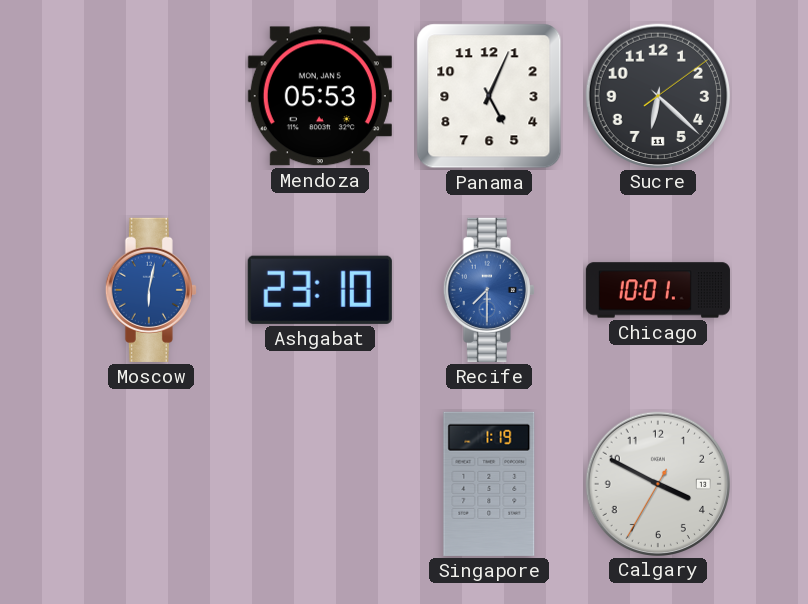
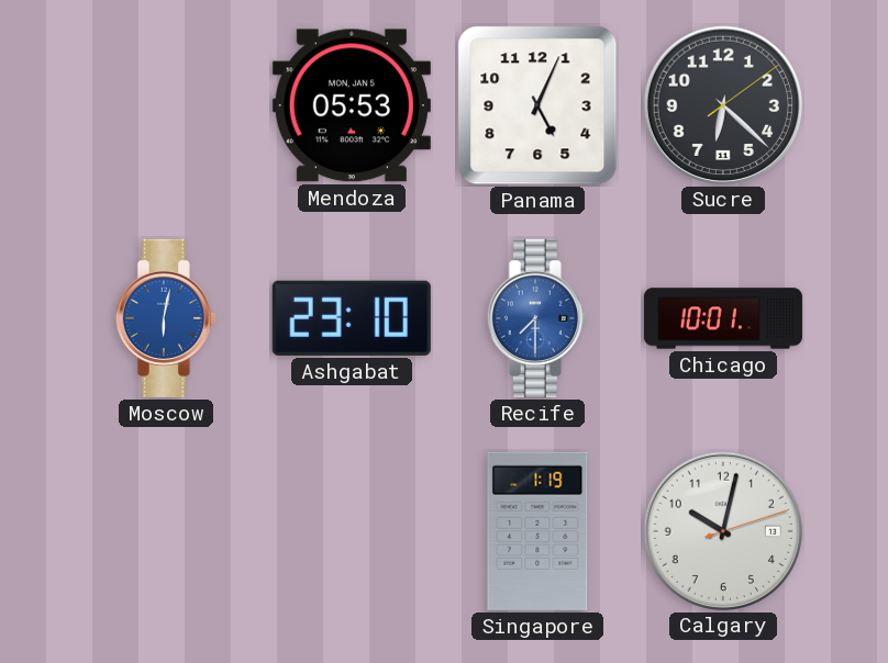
Calgary: 3:49 -> 10:02 (722, 530)
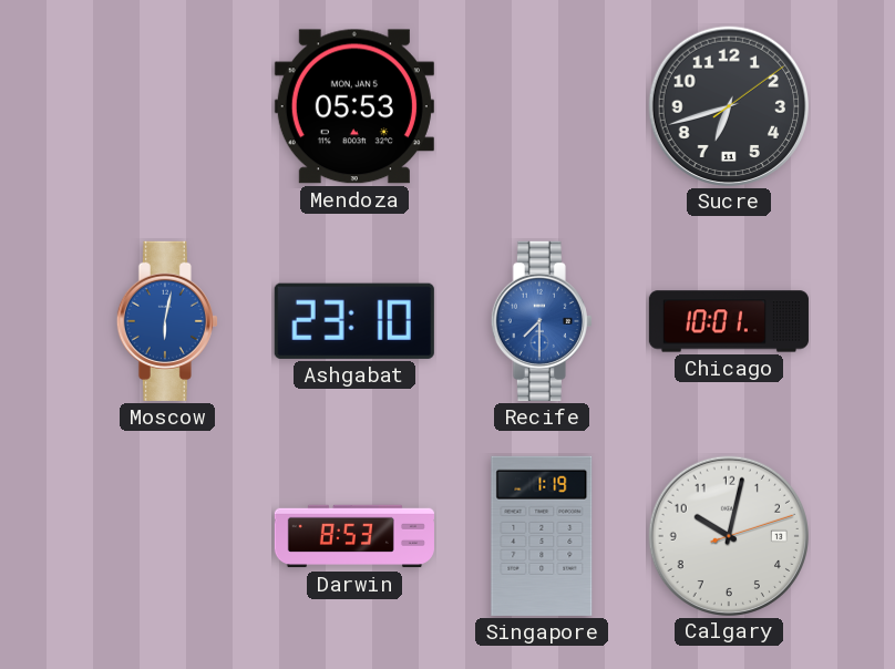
Panama: 5:04 -> none (537, 105)
Sucre: 6:22 -> 6:42 (728, 105)
Darwin: none -> 8:53 (354, 536)
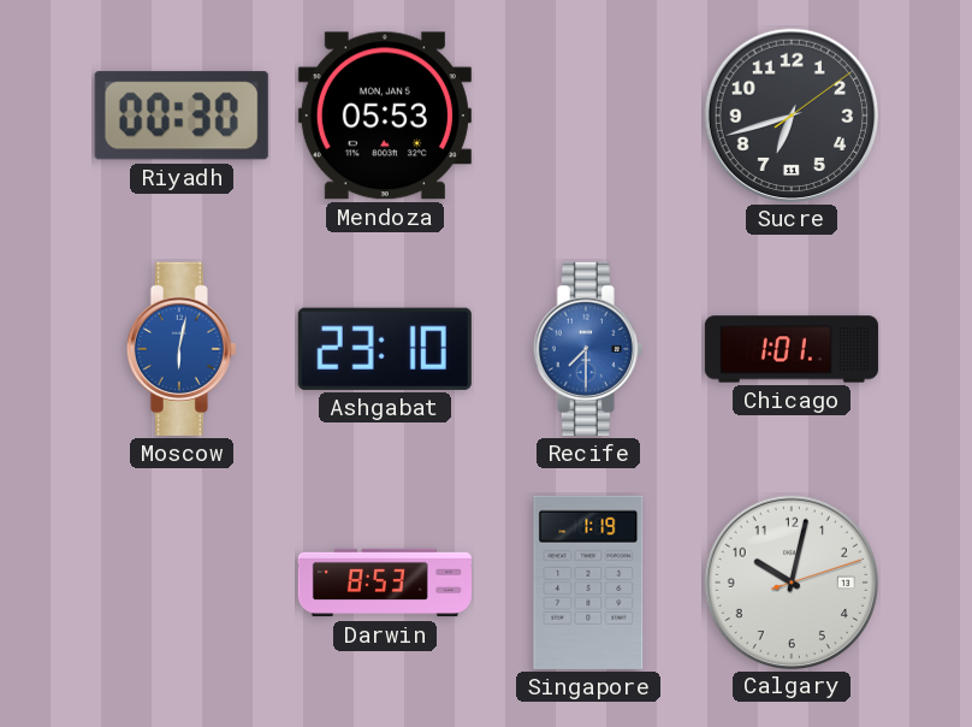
Riyadh: none -> 00:30 (182, 116)
Chicago: 10:01 -> 1:01 (792, 349)
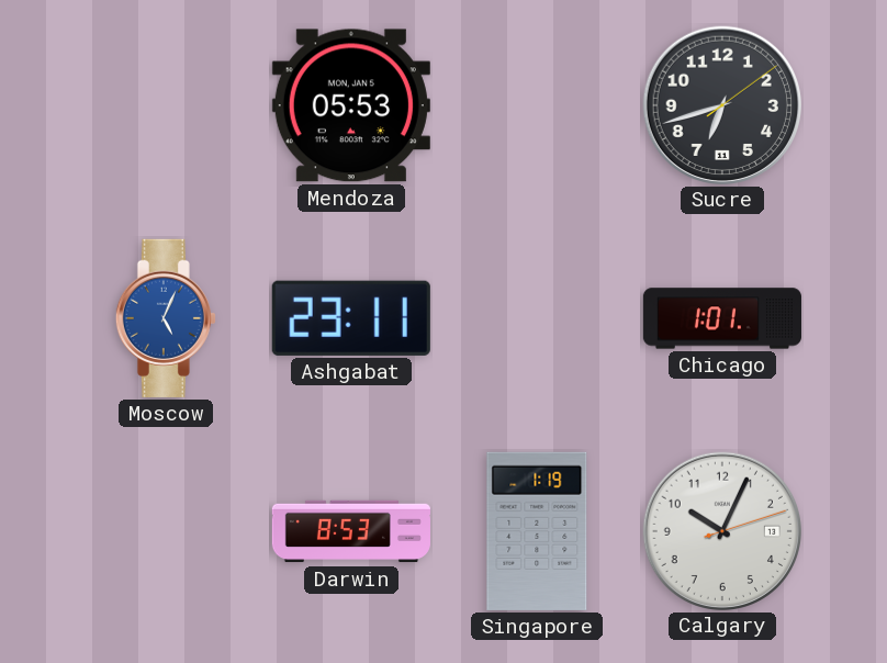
Riyadh: 00:30 -> none (182, 116)
Moscow: 6:02 -> 5:04 (166, 318)
Ashgabat: 23:10 -> 23:11 (351, 318)
Recife: 7:30 -> none (588, 349)
Calgary: 10:02 -> 10:04 (721, 530)
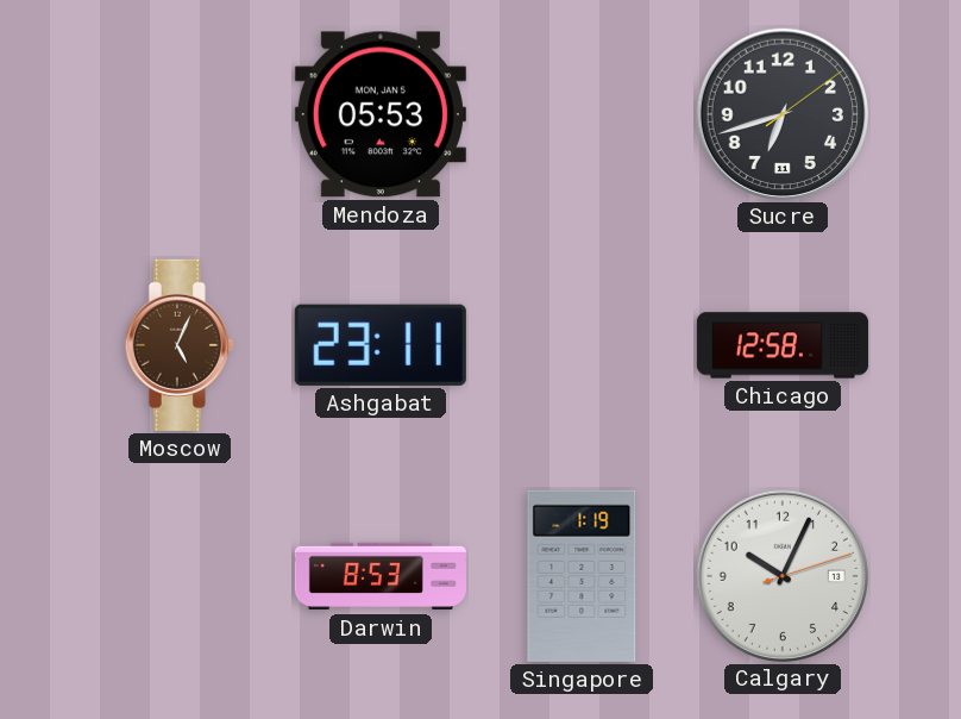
Moscow dial: blue -> brown (180, 345)
Chicago: 1:01 -> 12:58 (783, 345)
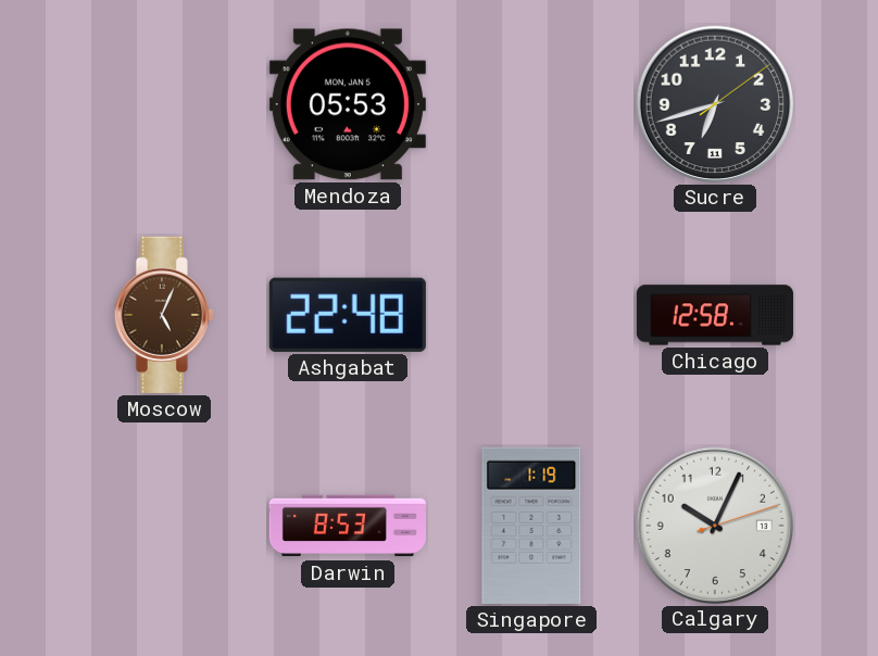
Ashgabat: 23:11 -> 22:48 (348, 315)
